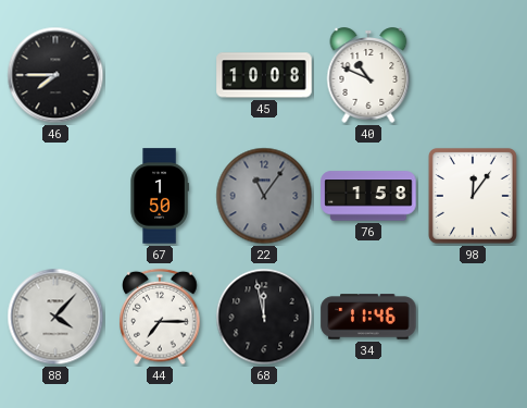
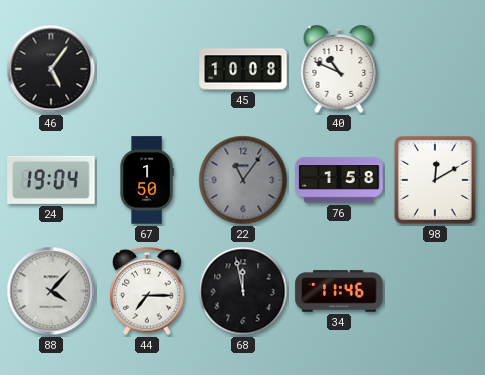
46: 7:45 -> 5:06 (51, 69)
24: none -> 19:04 (51, 180)
98: 12:06 -> 12:10 (435, 180)
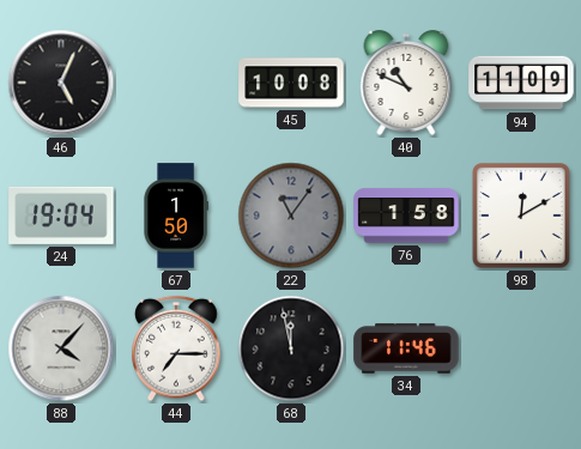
46: 5:06 -> 5:04 (61, 83)
94: none -> 11:09 (521, 83)
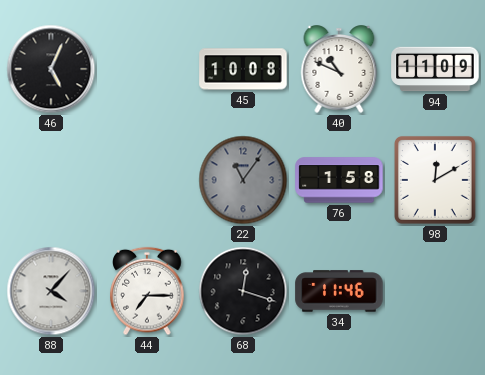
24: 19:04 -> none (61, 216)
67: 1:50 -> none (176, 216)
68: 11:58 -> 12:18 (243, 291)
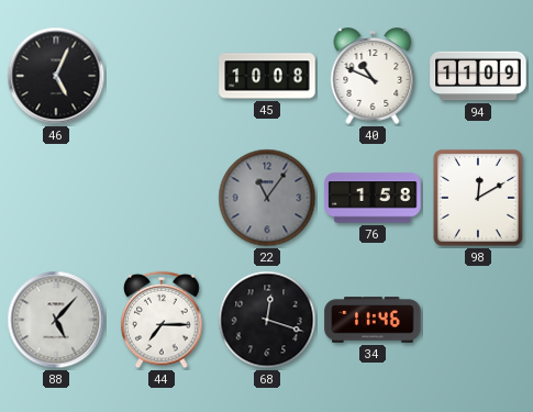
88: 4:07 -> 5:07 (56, 320)
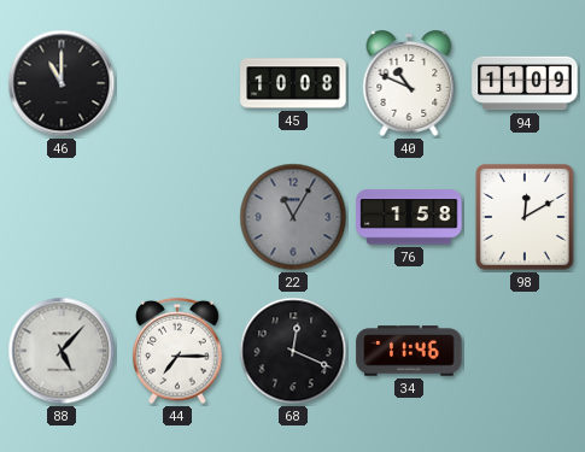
46: 5:04 -> 11:00 (62, 83)
22: 11:06 -> 11:05 (293, 217)
68: 12:18 -> 12:19 (293, 351)
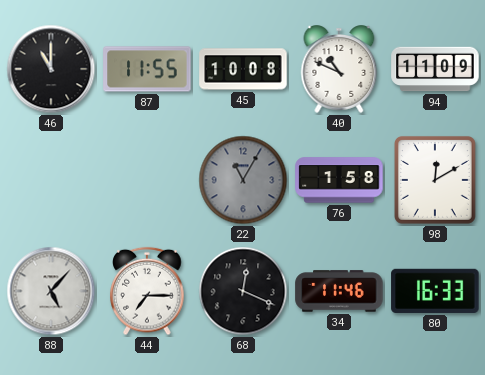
87: none -> 11:55 (147, 69)
80: none -> 16:33 (435, 291)
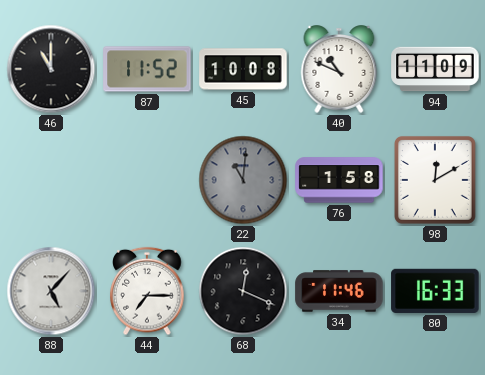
87: 11:55 -> 11:52 (147, 69)
22: 11:05 -> 11:01 (243, 180)
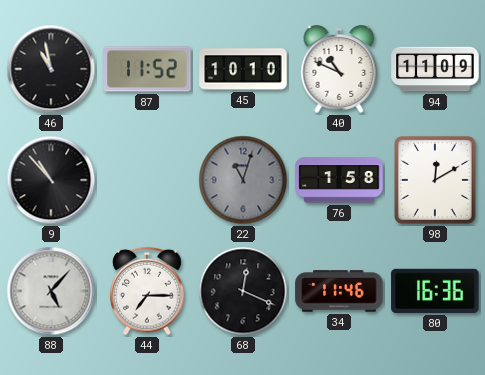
46: 11:00 -> 10:58 (51, 69)
45: 10:08 -> 10:10 (243, 69)
9: none -> 10:53 (51, 180)
22: 11:01 -> 11:03 (243, 180)
80: 16:33 -> 16:36 (435, 291)
